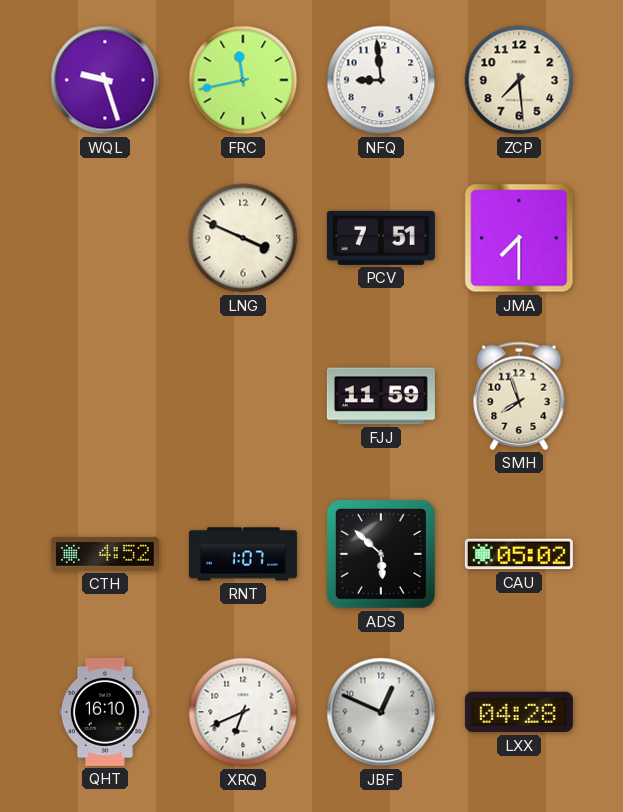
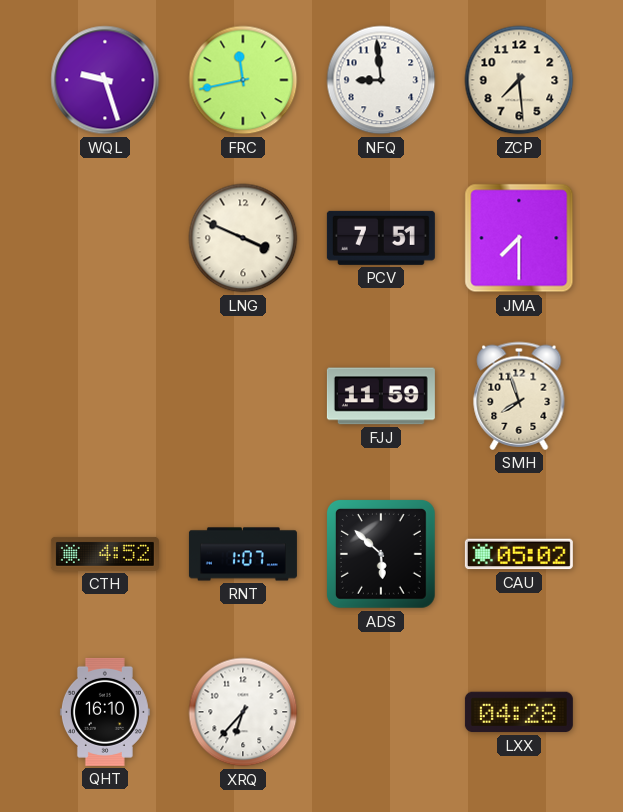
XRQ: 6:41 -> 6:37 (243, 712)
JBF: 12:49 -> none (381, 712)
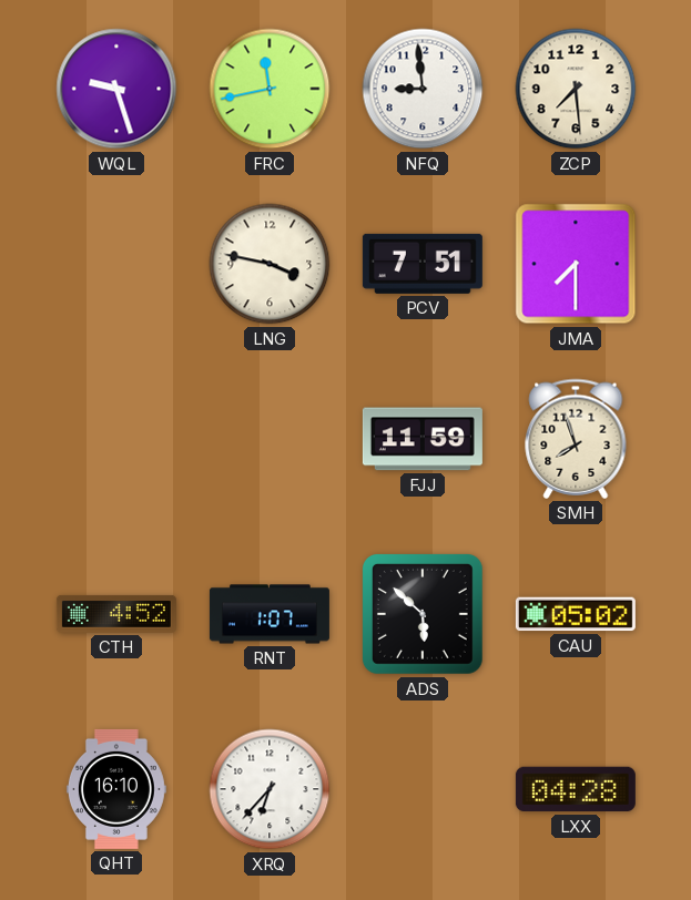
LNG: 3:49 -> 3:47 (270, 264)
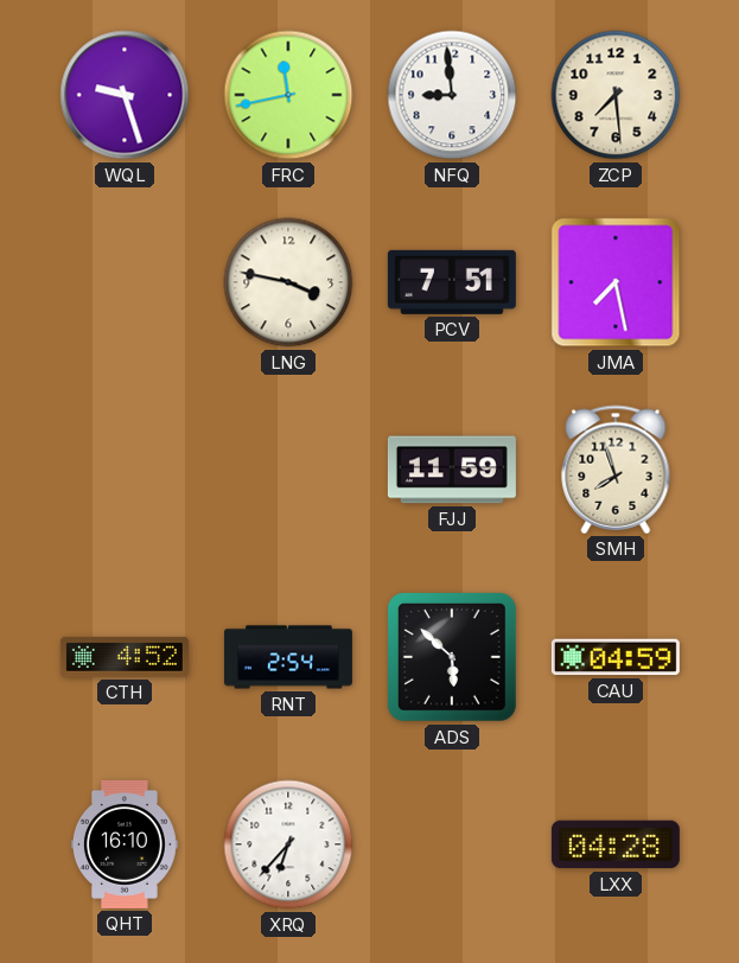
JMA: 7:30 -> 7:28 (616, 282)
RNT: 1:07 -> 2:54 (288, 657)
CAU: 05:02 -> 04:59 (616, 657)
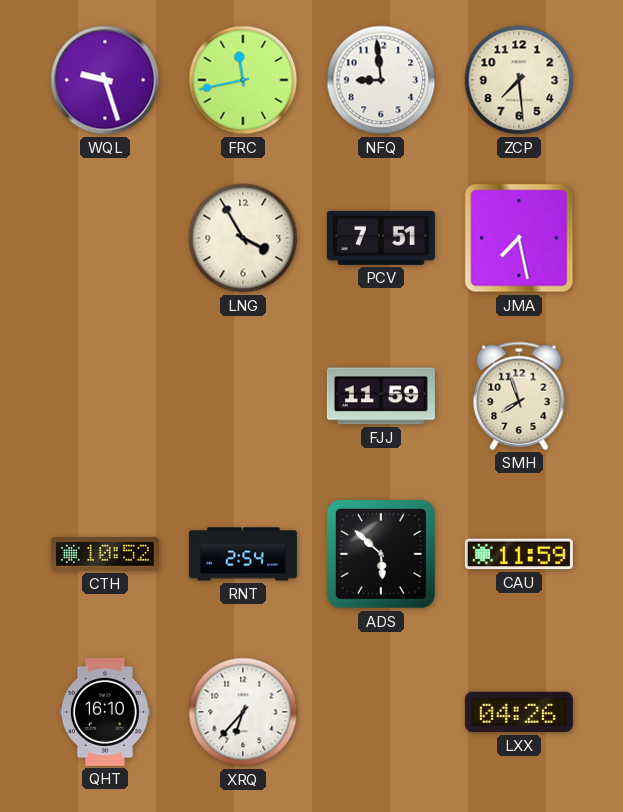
LNG: 3:47 -> 3:55 (243, 238)
CTH: 4:52 -> 10:52 (105, 554)
CAU: 04:59 -> 11:59 (519, 554)
LXX: 04:28 -> 04:26 (519, 712)
